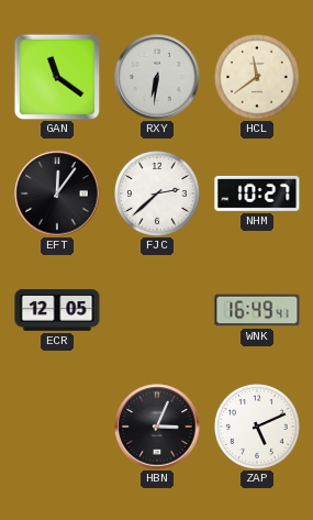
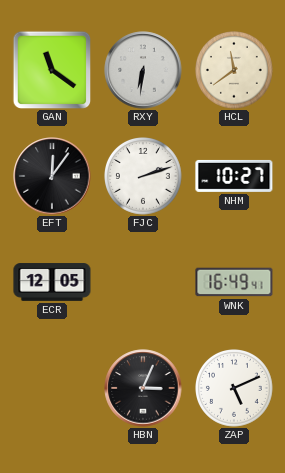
FJC: 2:38 -> 2:12 (144, 177)
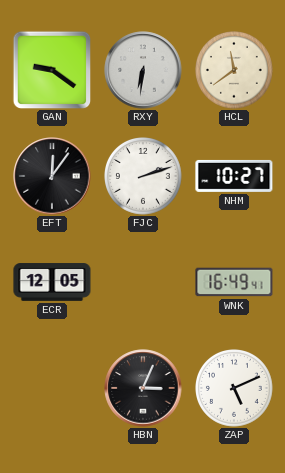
GAN: 11:21 -> 9:21 (52, 70)
